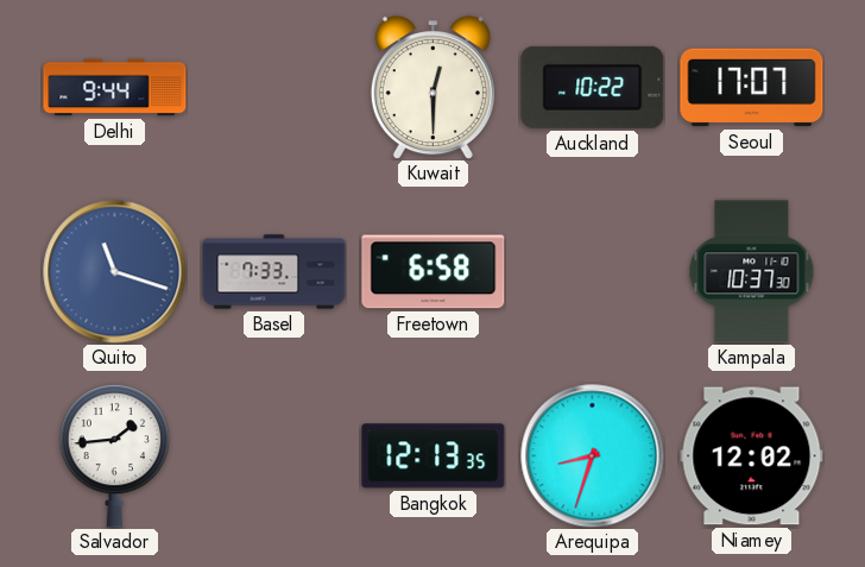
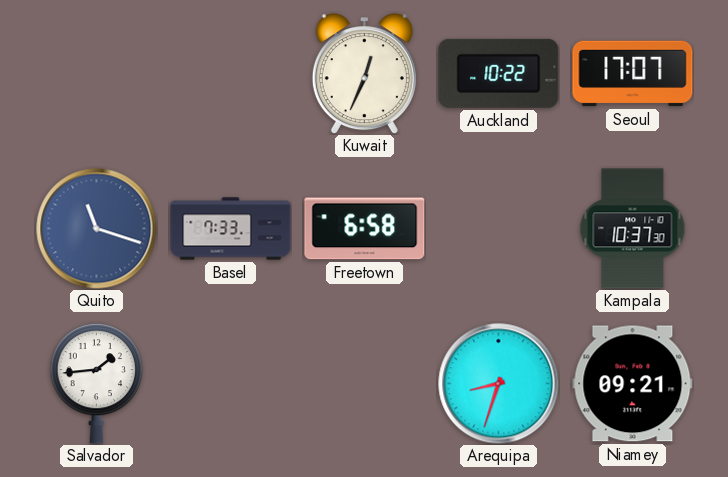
Delhi: 9:44 -> none (115, 88)
Kuwait: 12:30 -> 12:34 (364, 74)
Bangkok: 12:13 -> none (434, 456)
Niamey: 12:02 -> 09:21 (633, 384)
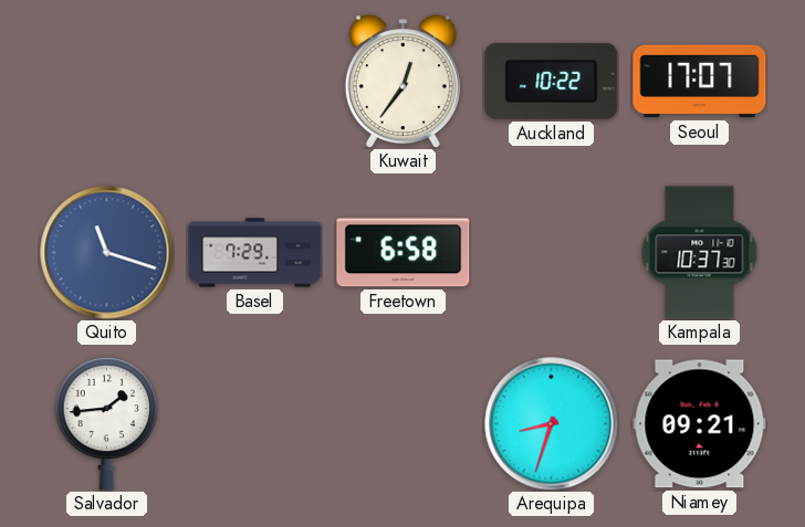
Kuwait: 12:34 -> 12:36 (402, 82)
Basel: 7:33 -> 7:29 (255, 253)
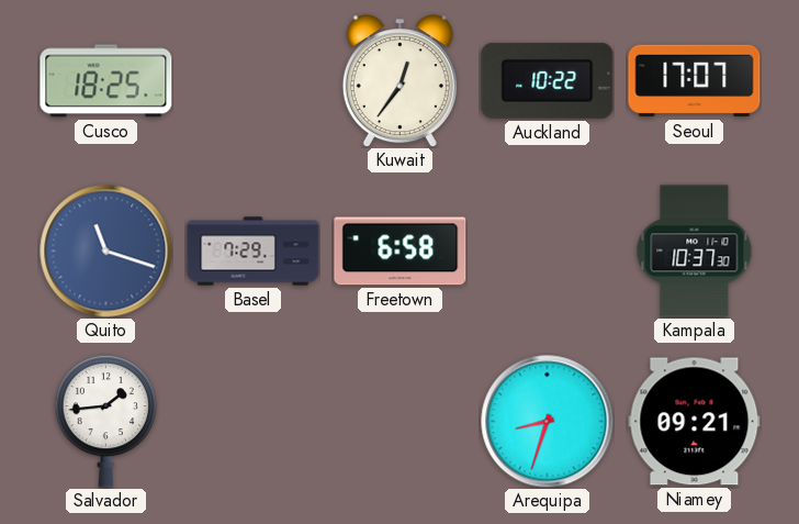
Cusco: none -> 18:25 (106, 81)
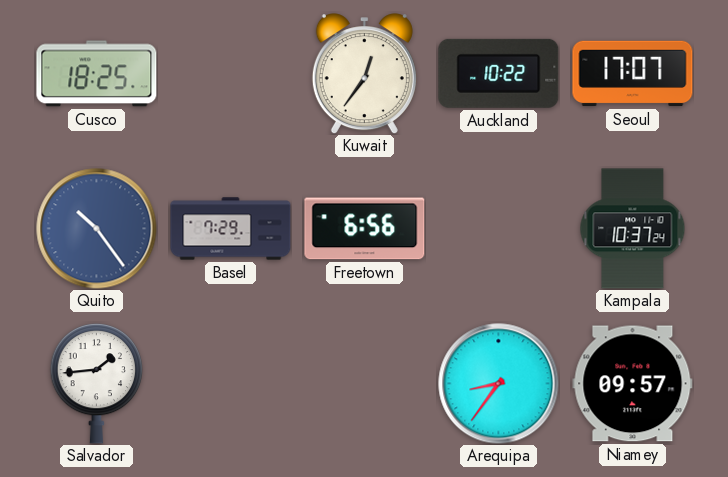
Quito: 11:18 -> 10:24 (97, 229)
Freetown: 6:58 -> 6:56 (365, 229)
Kampala: 10:37:30 -> 10:37:24 (633, 229)
Arequipa: 8:33 -> 8:36 (499, 384)
Niamey: 09:21 -> 09:57 (633, 384)
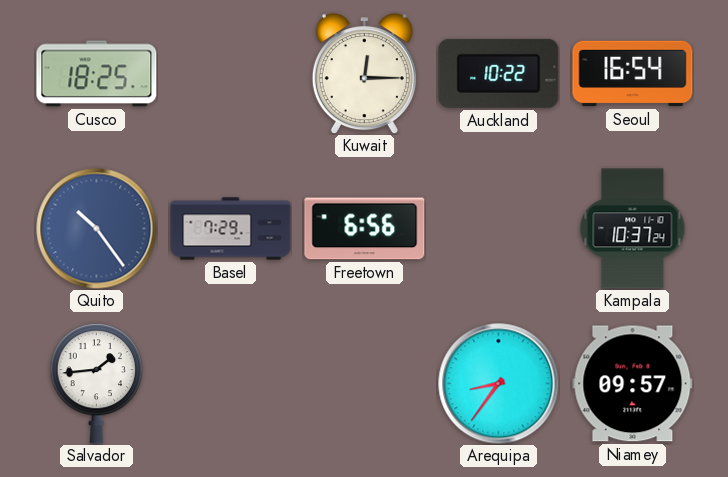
Kuwait: 12:36 -> 12:15 (364, 74)
Seoul: 17:07 -> 16:54 (633, 74)
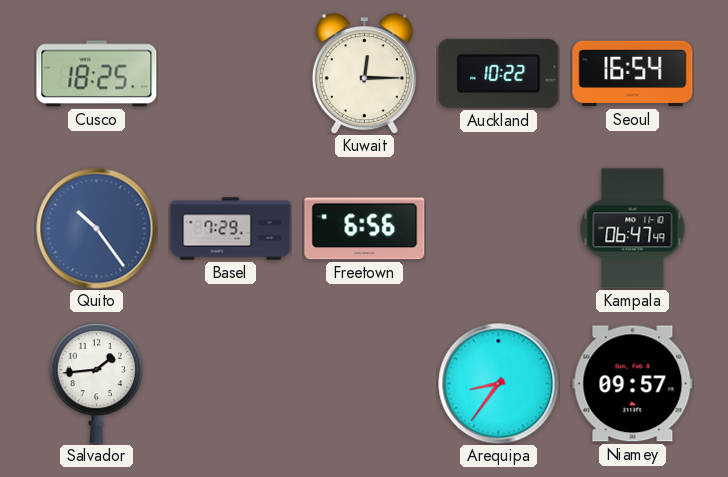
Kampala: 10:37 -> 06:47 (633, 229)
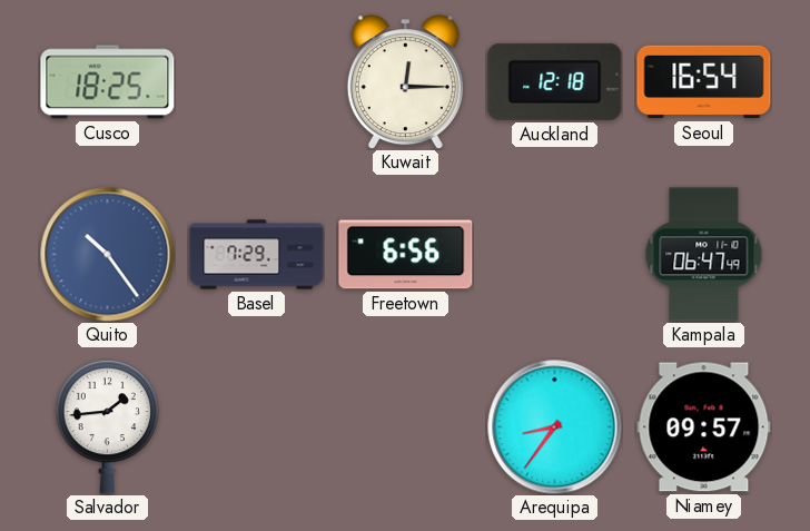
Auckland: 10:22 -> 12:18 (555, 81)
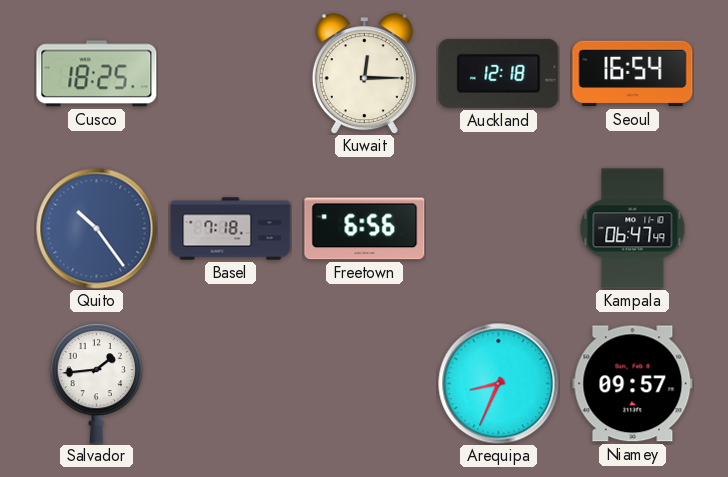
Basel: 7:29 -> 7:18 (231, 229)
Arequipa: 8:36 -> 8:34 (499, 384)
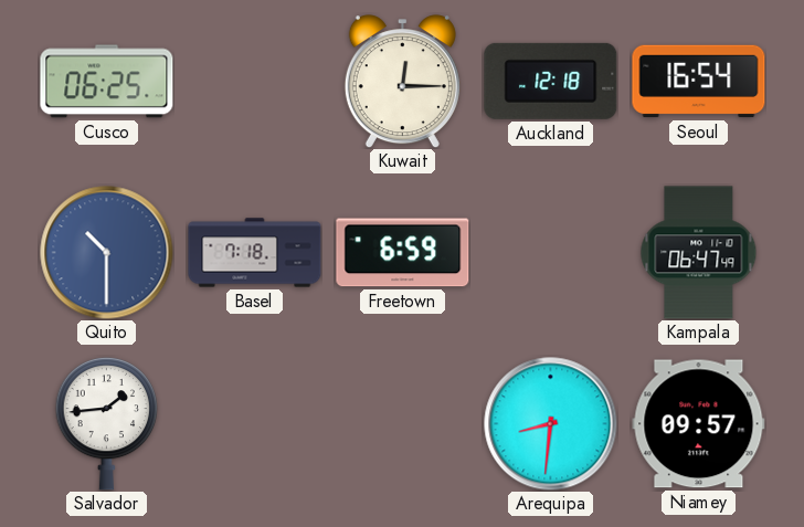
Cusco: 18:25 -> 06:25 (107, 82)
Quito: 10:24 -> 10:30 (107, 253)
Freetown: 6:56 -> 6:59 (403, 253)
Arequipa: 8:34 -> 8:31 (551, 424)
